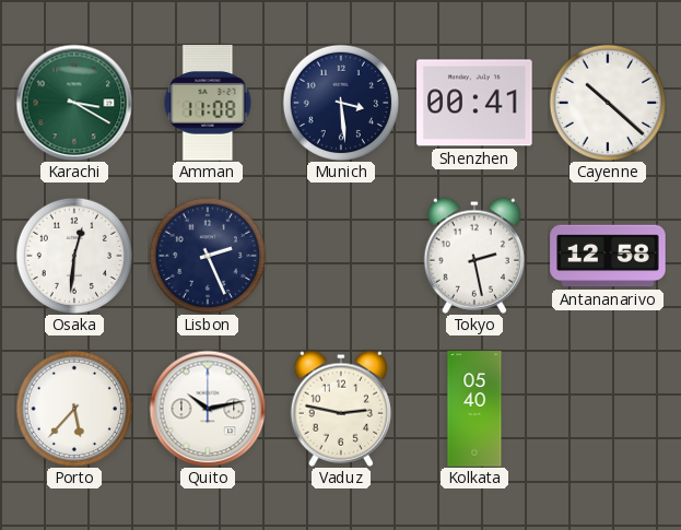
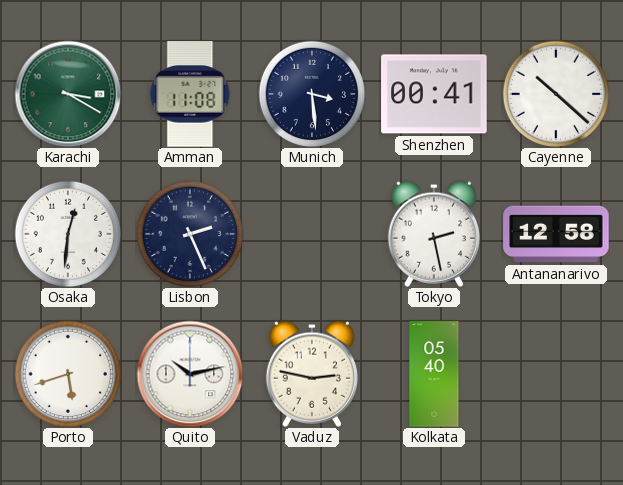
Porto: 5:37 -> 5:42 (67, 373)
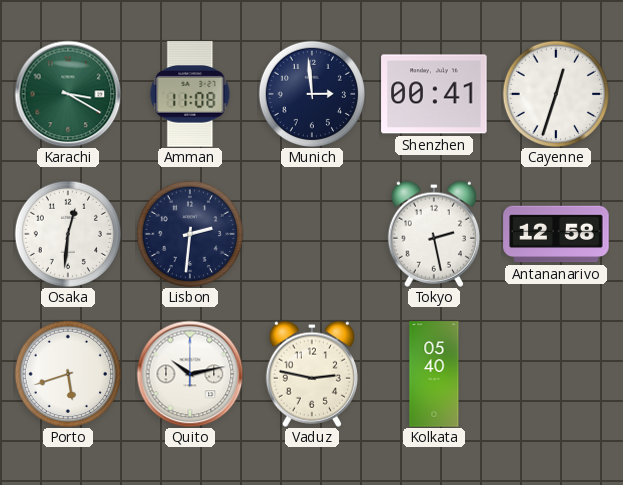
Munich: 3:29 -> 2:59 (311, 93)
Cayenne: 10:22 -> 12:33 (555, 93)
Lisbon: 2:26 -> 2:31 (189, 233)
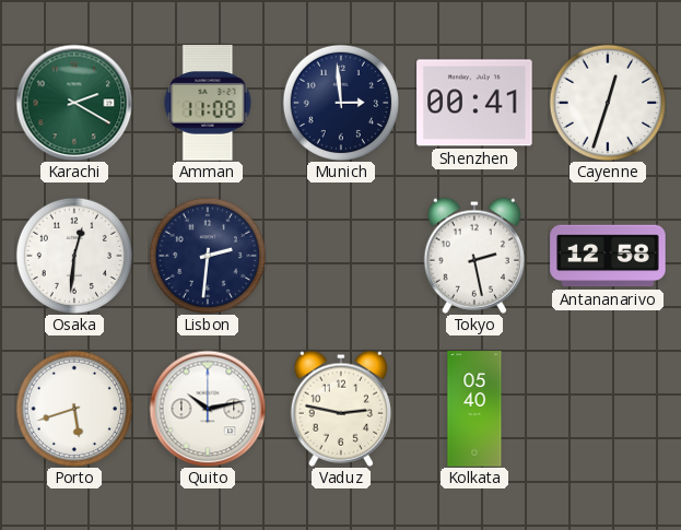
Karachi: 3:20 -> 2:20 (74, 103)
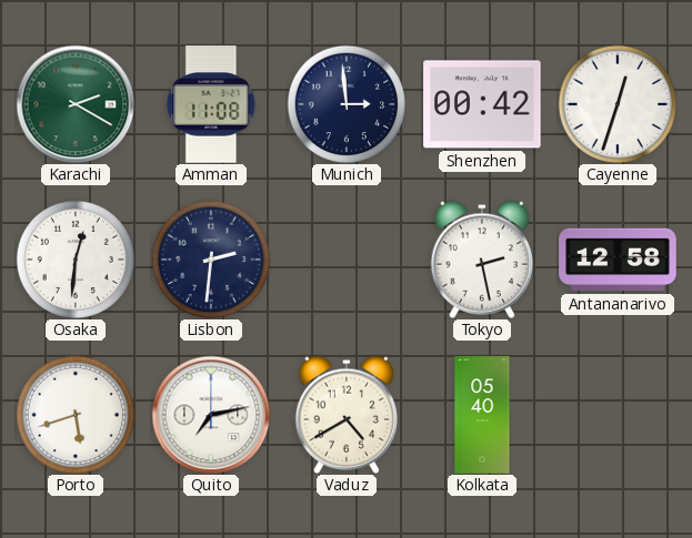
Shenzhen: 00:41 -> 00:42 (482, 104)
Quito: 10:13 -> 7:13 (211, 415)
Vaduz: 2:47 -> 4:40 (347, 415)
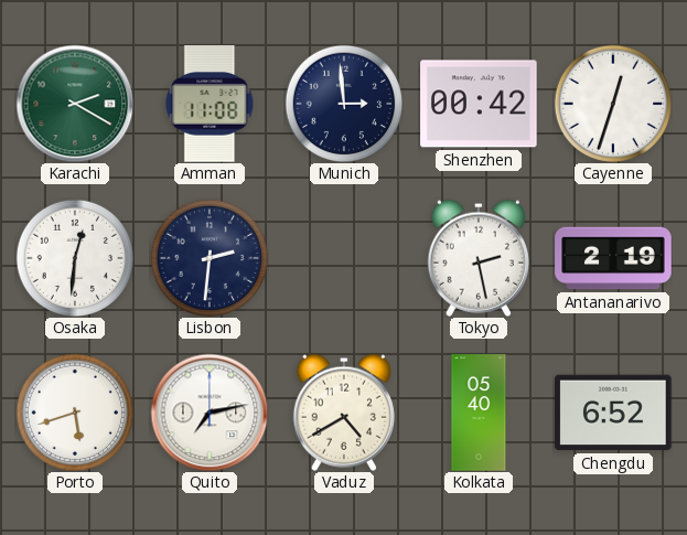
Antananarivo: 12:58 -> 2:19 (613, 258)
Chengdu: none -> 6:52 (613, 413)
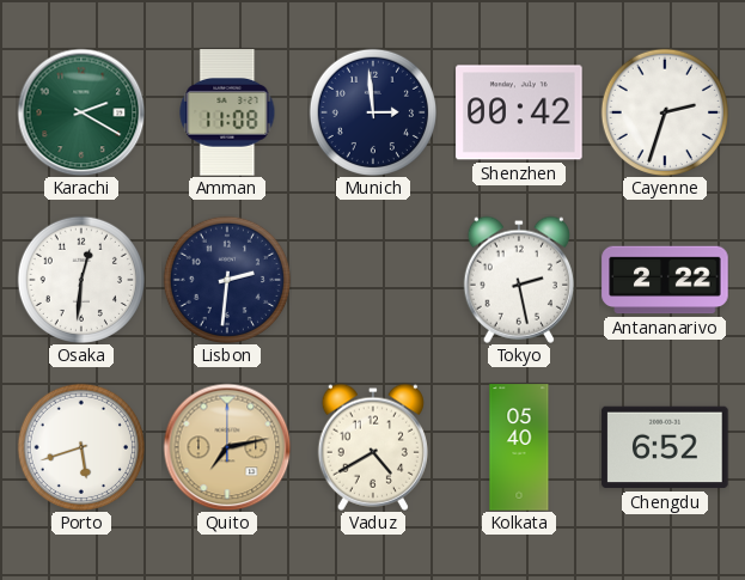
Cayenne: 12:33 -> 2:33 (664, 111)
Antananarivo: 2:19 -> 2:22 (665, 280)
Quito dial: white -> champagne (227, 447)
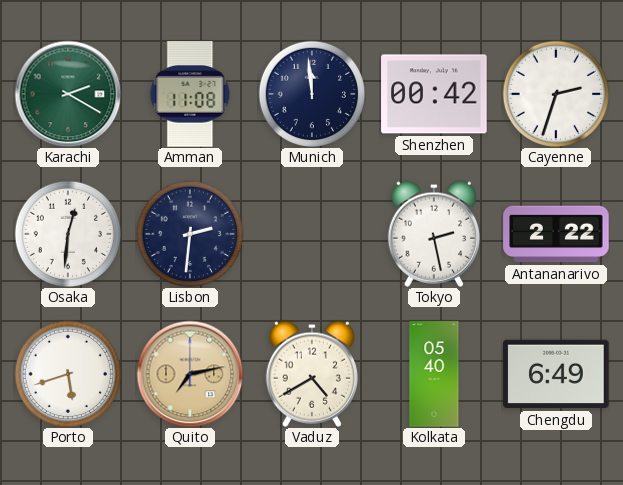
Munich: 2:59 -> 11:59 (311, 93)
Chengdu: 6:52 -> 6:49 (556, 374)
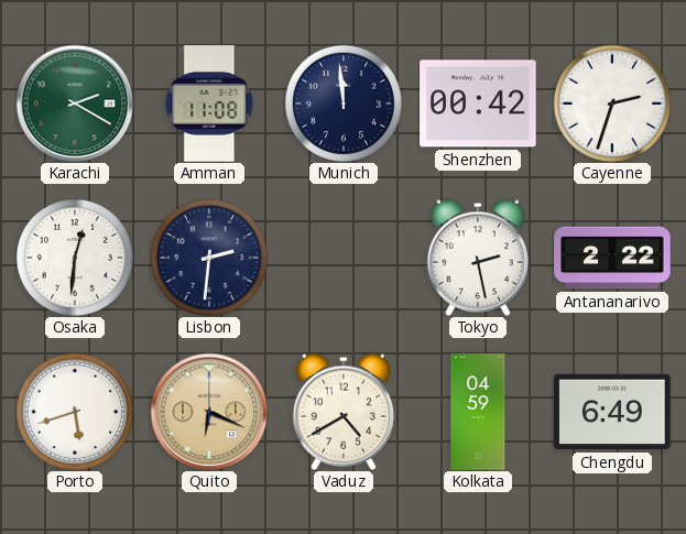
Quito: 7:13 -> 6:19 (209, 412)
Kolkata: 05:40 -> 04:59 (478, 412)
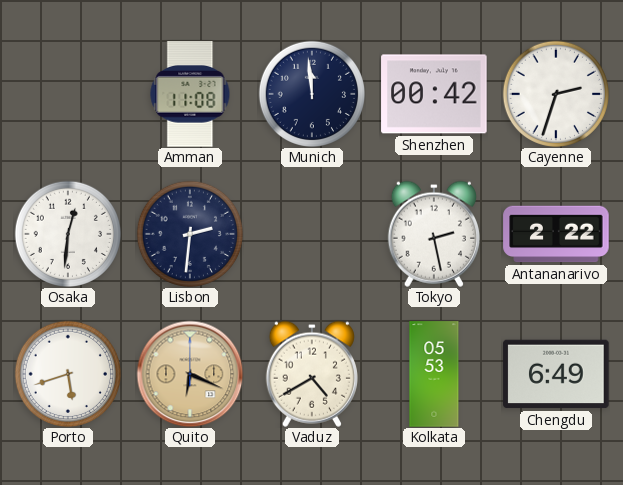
Karachi: 2:20 -> none (75, 103)
Kolkata: 04:59 -> 05:53 (434, 374)
